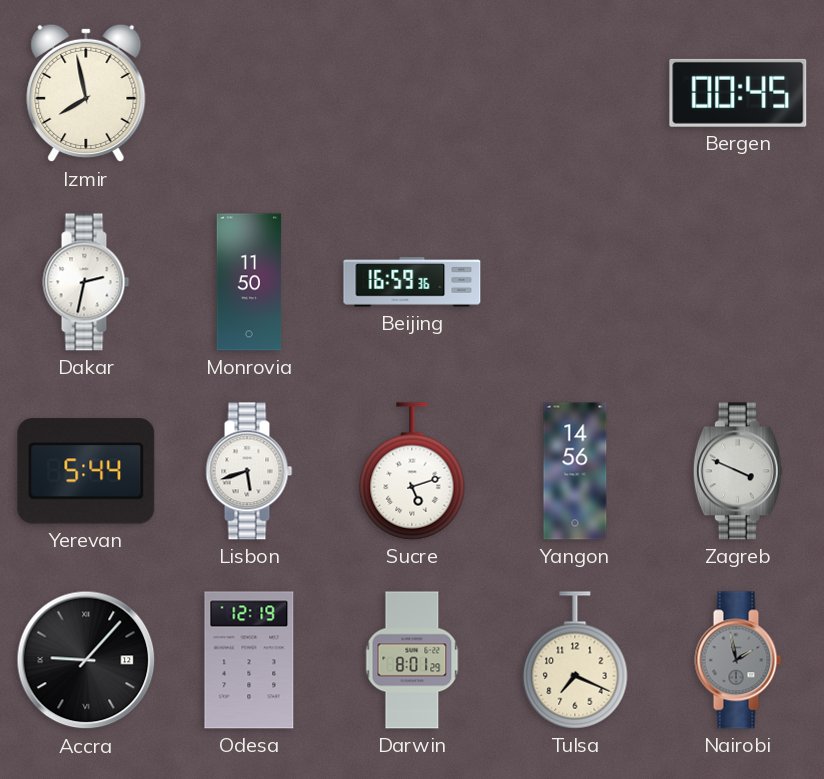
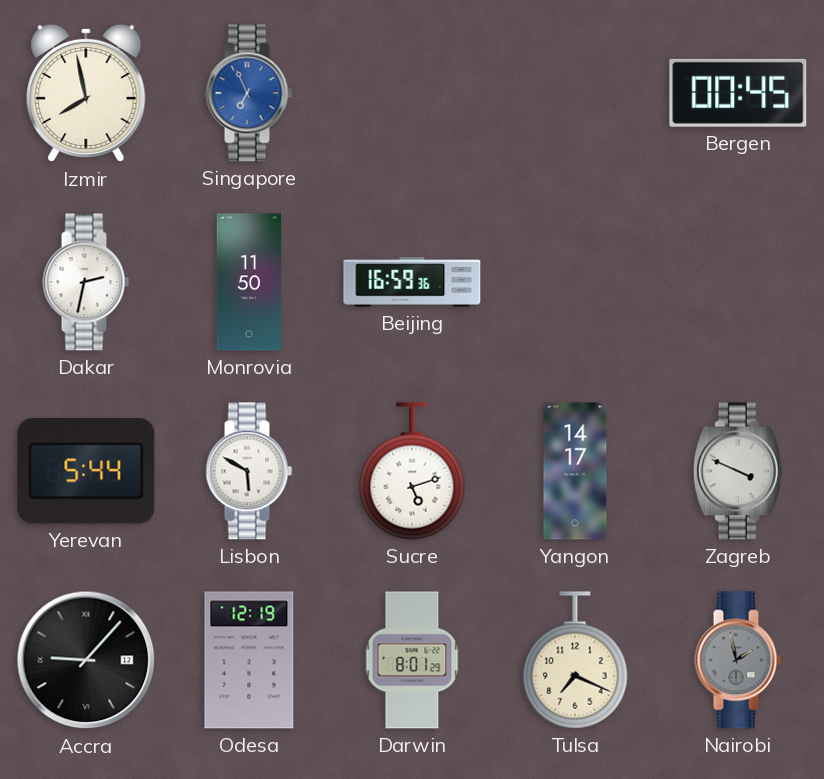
Singapore: none -> 6:56 (249, 93)
Lisbon: 5:42 -> 5:50 (249, 471)
Yangon: 14:56 -> 14:17 (575, 471)
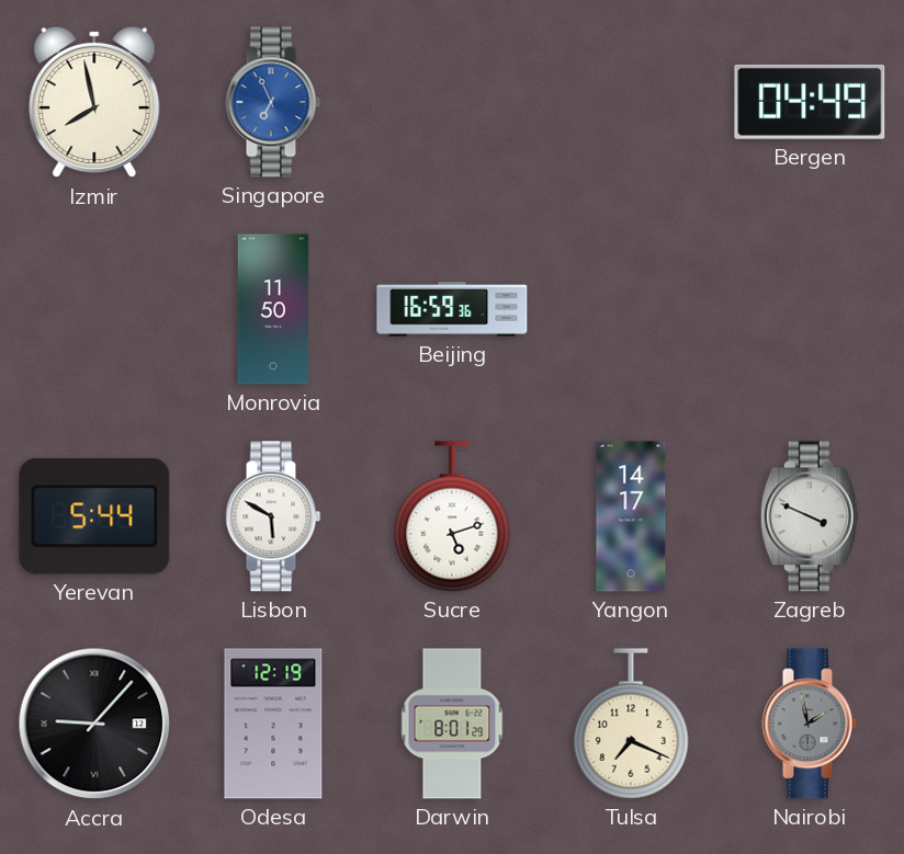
Bergen: 00:45 -> 04:49 (810, 102)
Dakar: 2:32 -> none (86, 282)
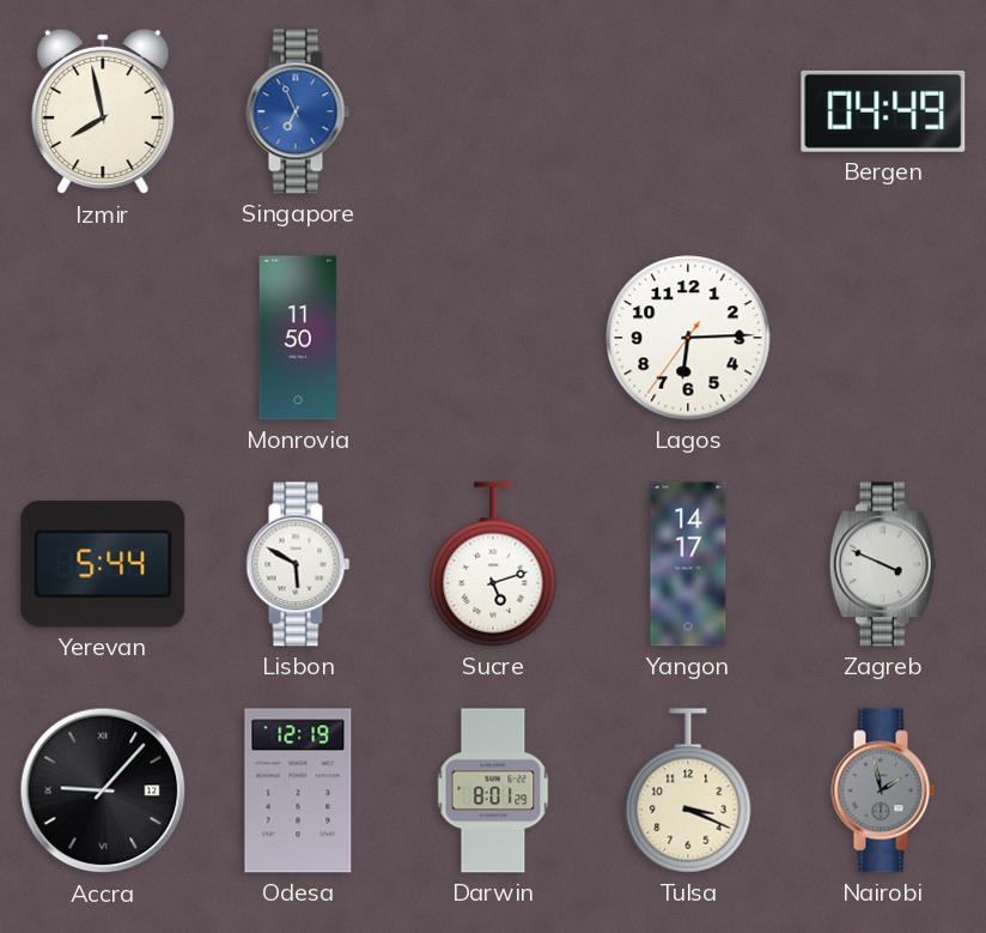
Beijing: 16:59 -> none (452, 309)
Lagos: none -> 6:14 (688, 338)
Tulsa: 7:19 -> 3:19 (688, 790)
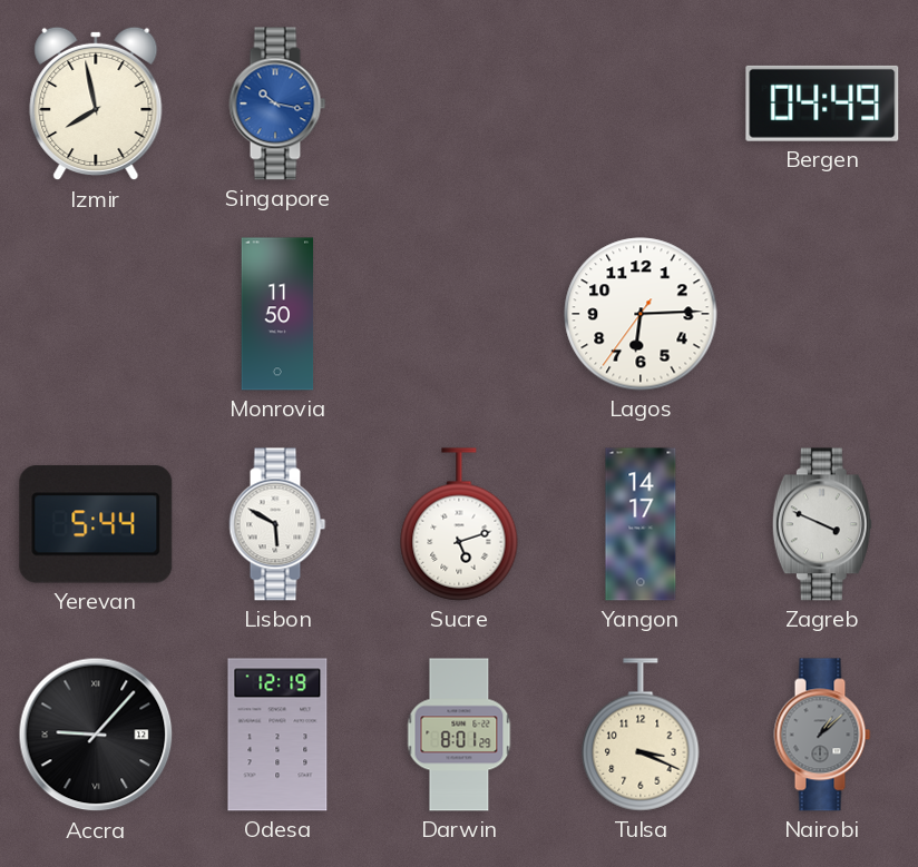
Singapore: 6:56 -> 10:17 (277, 104)
Nairobi: 1:58 -> 1:08 (822, 735)
